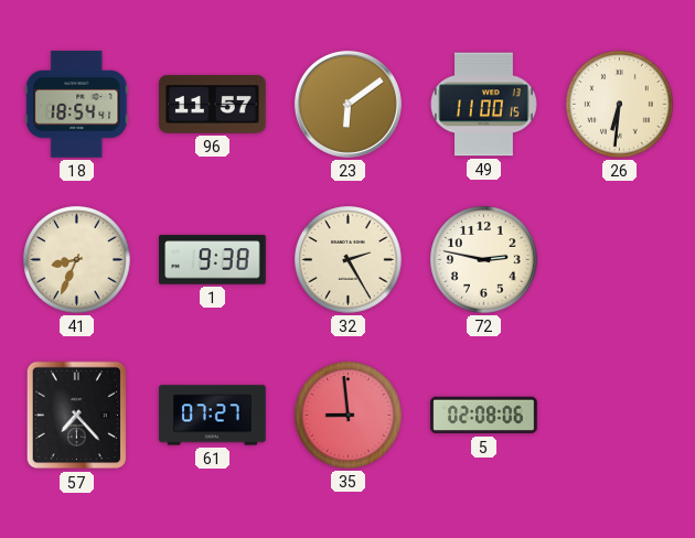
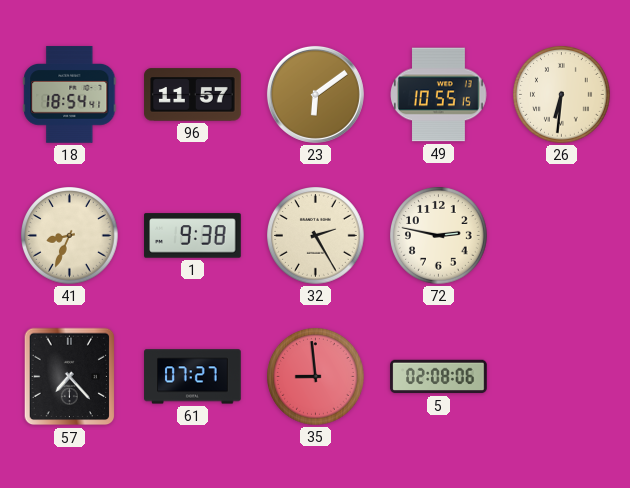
49: 11:00 -> 10:55 (439, 95)
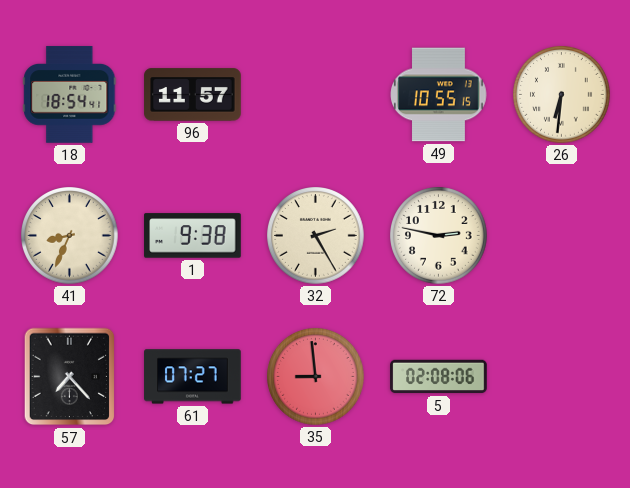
23: 6:09 -> none (315, 94)
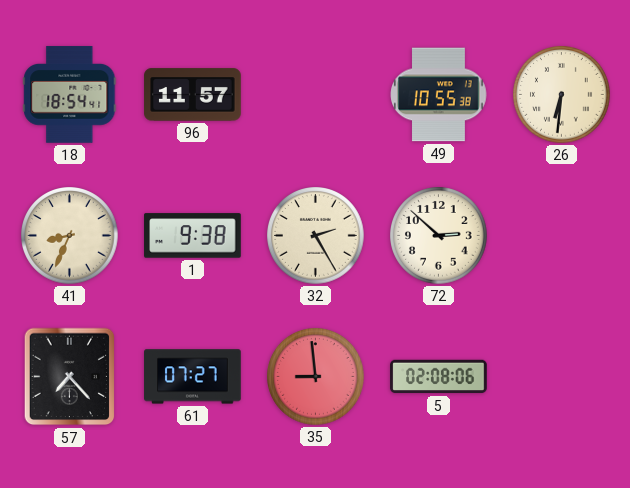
49: 10:55:15 -> 10:55:38 (439, 95)
72: 2:47 -> 2:52 (439, 236)
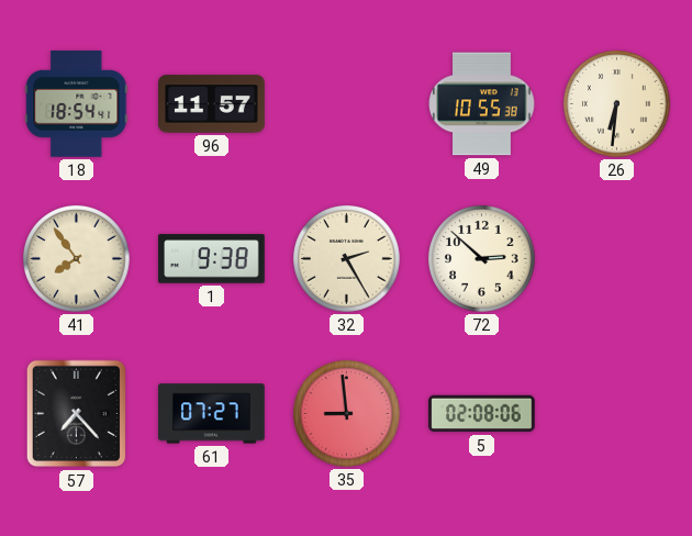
41: 8:34 -> 7:54 (77, 259)
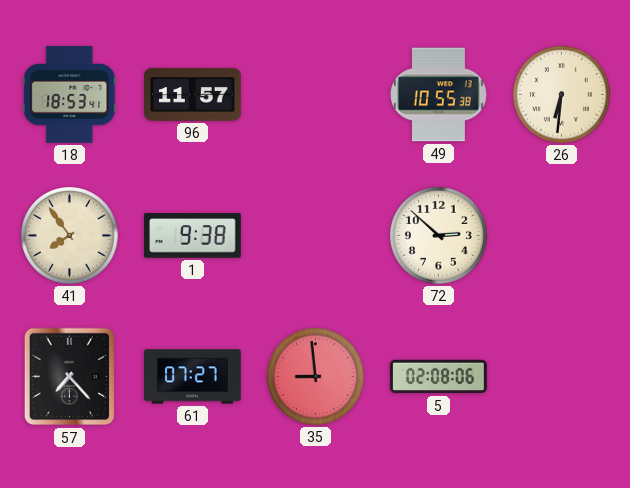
18: 18:54 -> 18:53 (70, 95)
32: 2:25 -> none (347, 259)
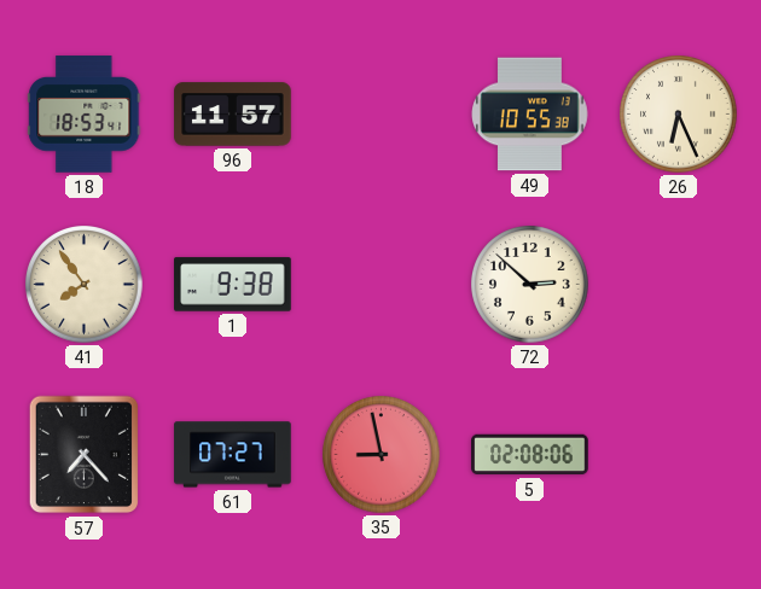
26: 6:31 -> 6:26 (679, 115)
35: 8:59 -> 8:58 (382, 455)
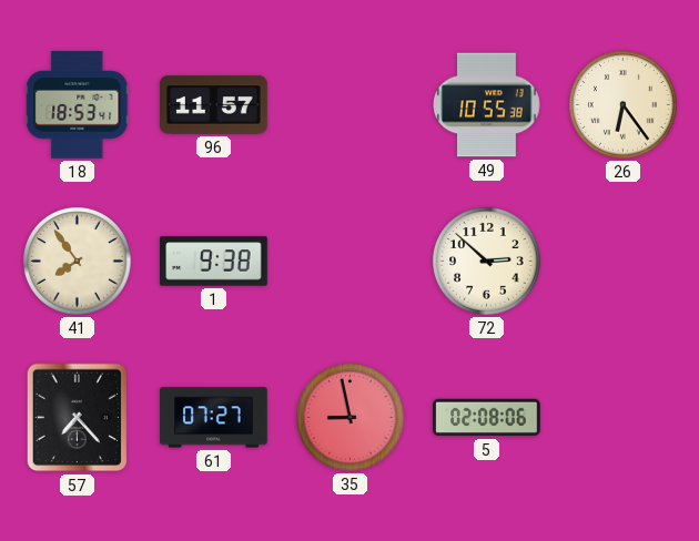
26: 6:26 -> 6:24 (624, 105)
